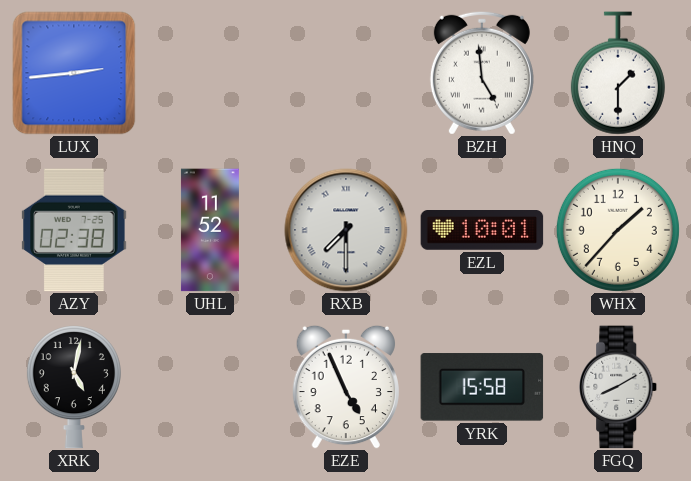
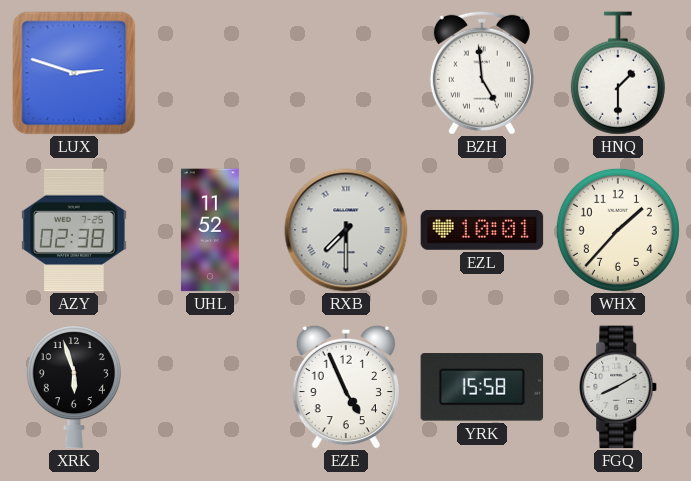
LUX: 2:44 -> 2:48 (74, 73)
XRK: 5:02 -> 5:57 (74, 387)
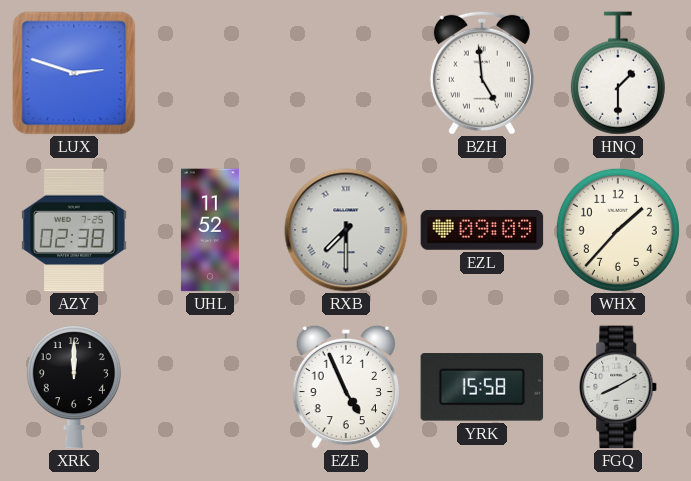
EZL: 10:01 -> 09:09 (482, 231)
XRK: 5:57 -> 12:00 (74, 387)
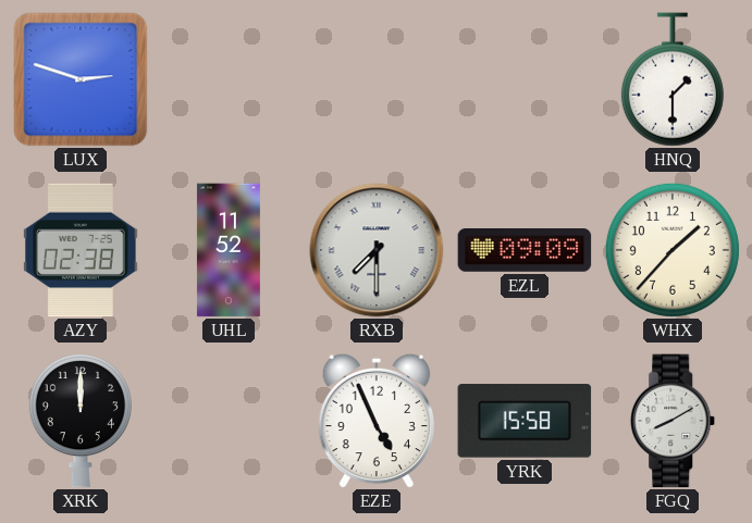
BZH: 4:59 -> none (482, 73)
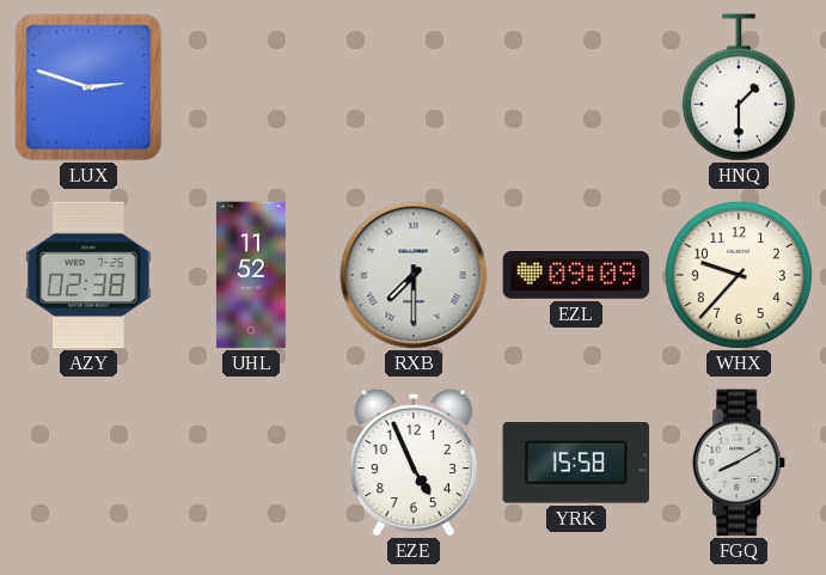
WHX: 1:37 -> 9:37 (739, 275)
XRK: 12:00 -> none (81, 421)
